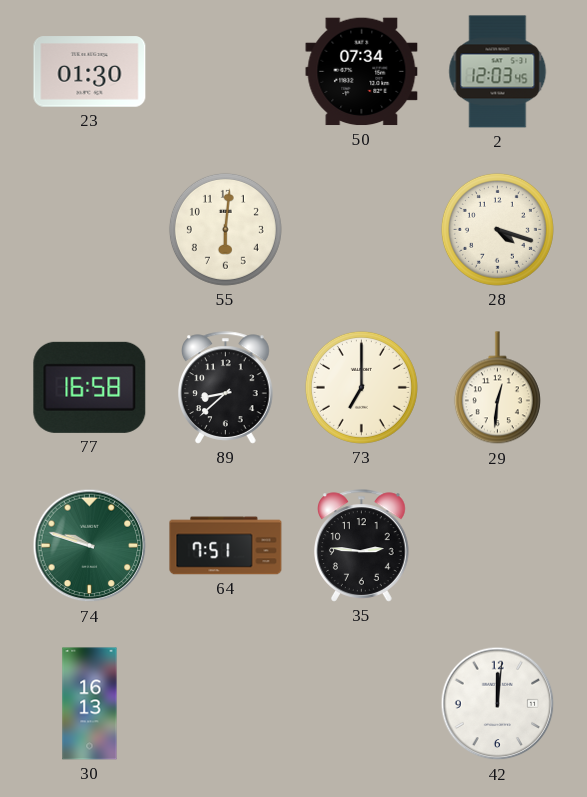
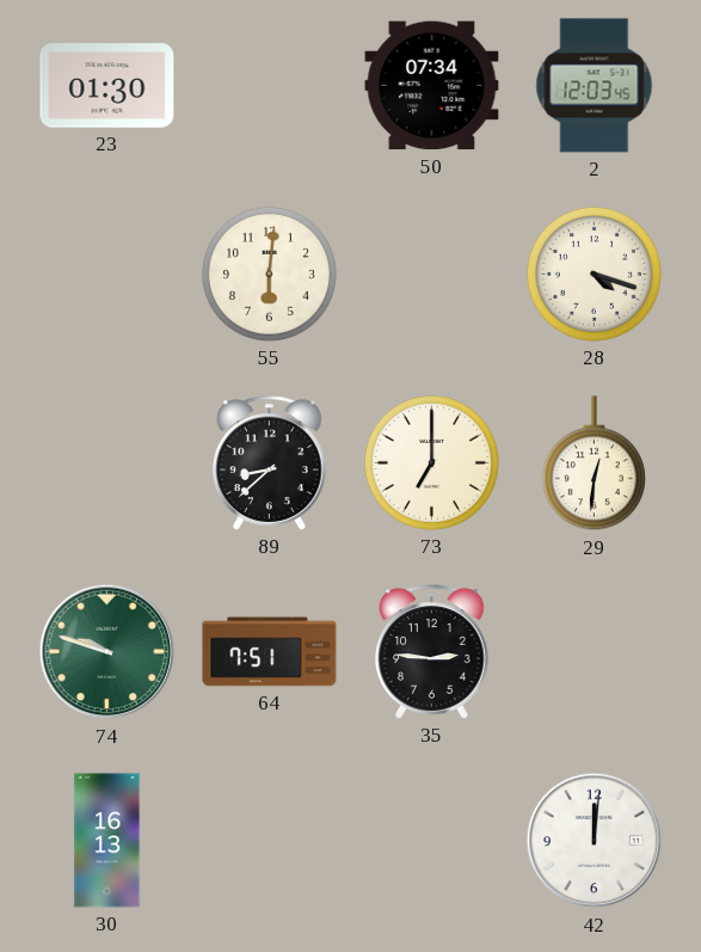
77: 16:58 -> none (90, 387)
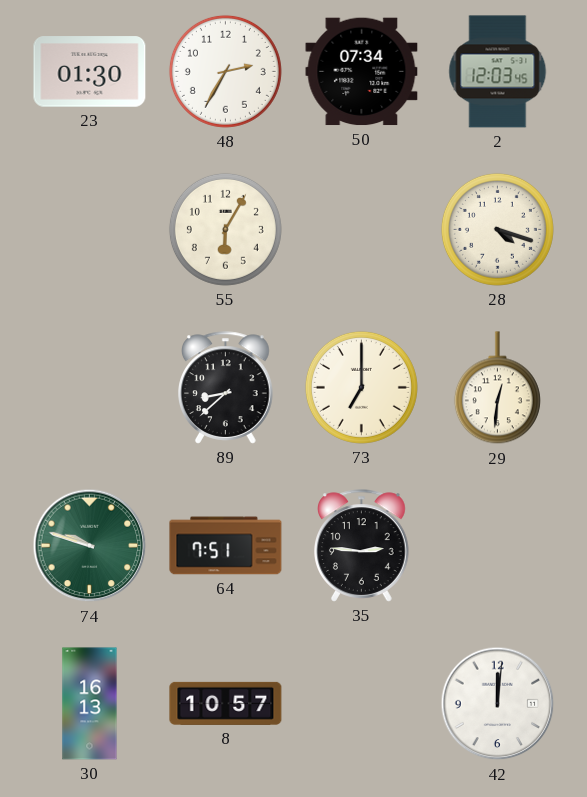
48: none -> 2:35 (225, 71)
55: 6:01 -> 6:05 (225, 229)
8: none -> 10:57 (226, 703)
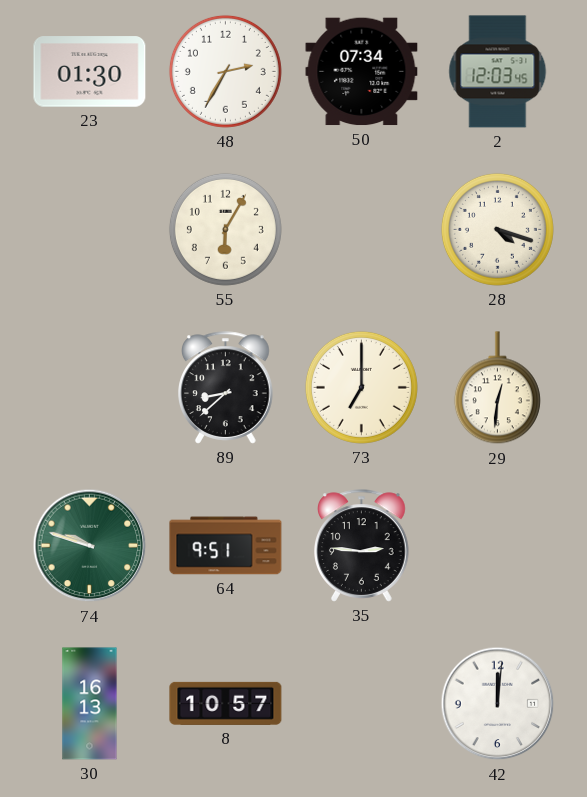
64: 7:51 -> 9:51 (226, 546)
